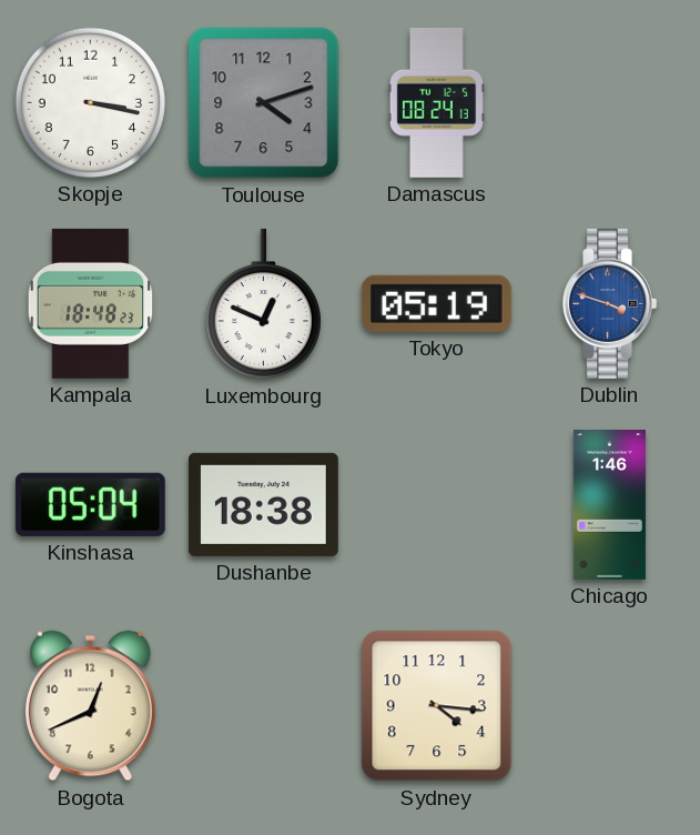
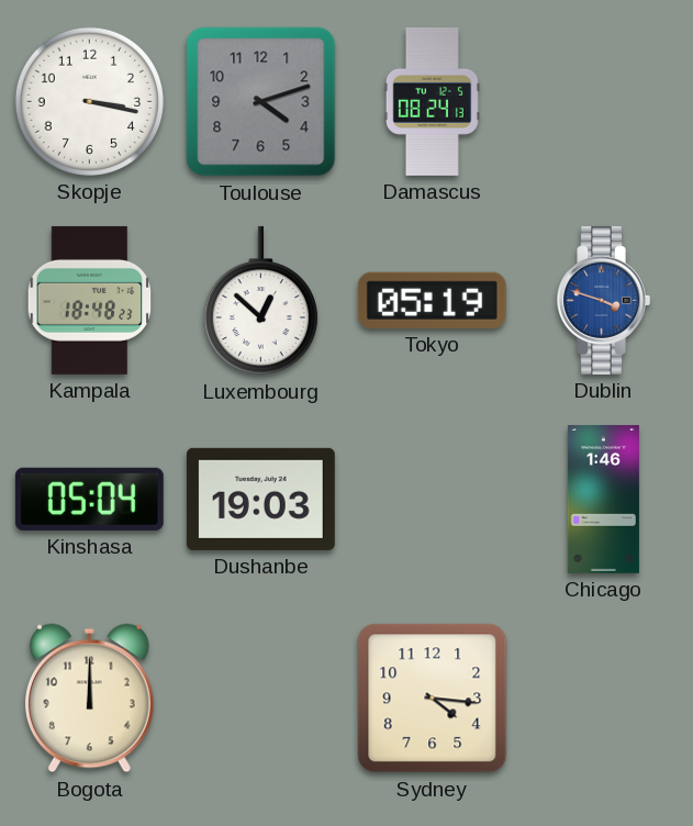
Luxembourg: 12:49 -> 12:52 (260, 301)
Dushanbe: 18:38 -> 19:03 (260, 499)
Bogota: 12:41 -> 12:00 (89, 699)
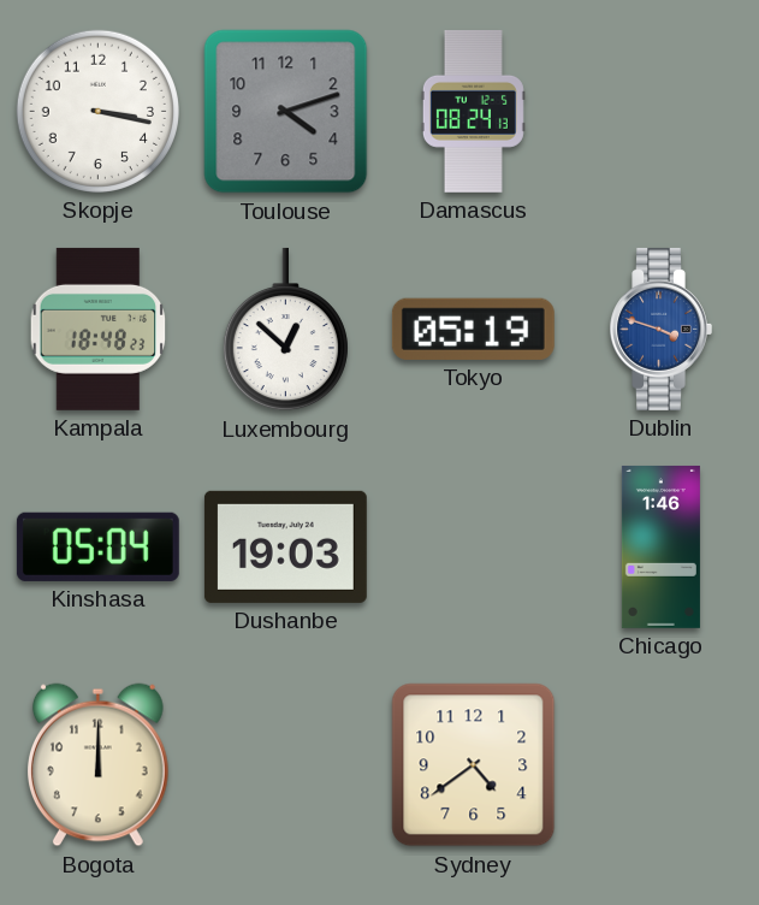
Sydney: 4:16 -> 4:39 (474, 765)
